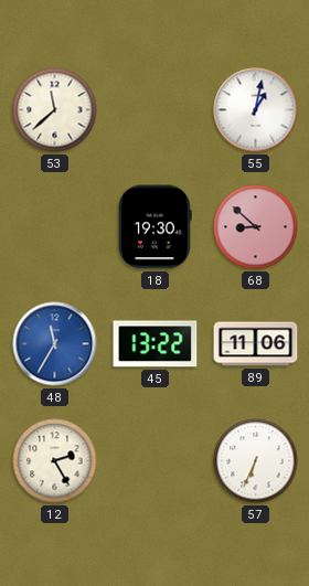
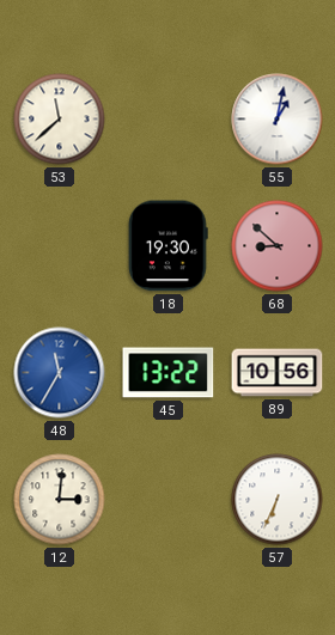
89: 11:06 -> 10:56 (278, 373)
12: 2:25 -> 3:01 (60, 500)
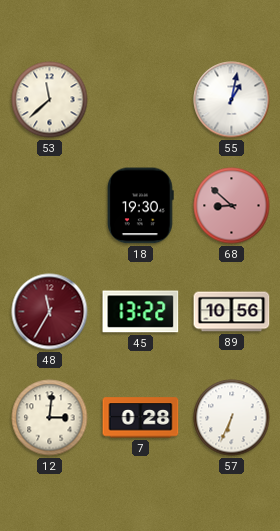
48 dial: blue -> burgundy (50, 312)
7: none -> 0:28 (141, 418)
